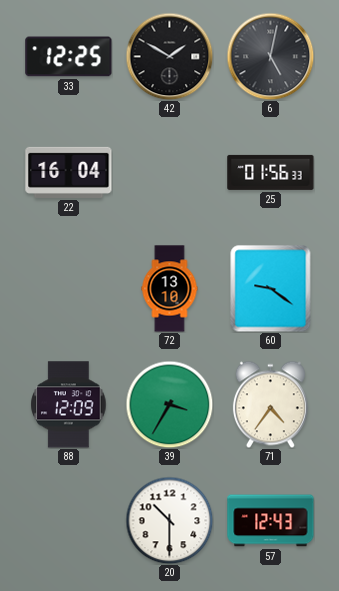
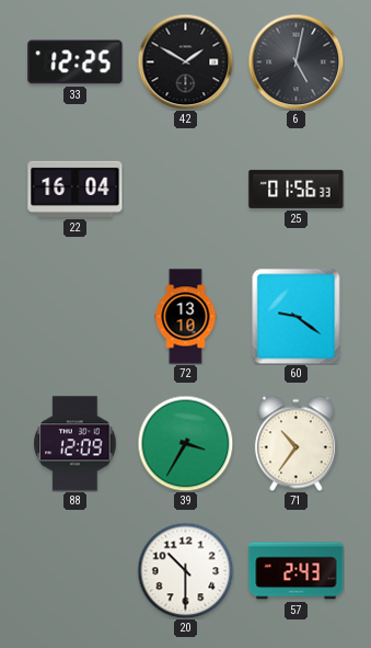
71: 4:36 -> 10:36 (295, 443)
57: 12:43 -> 2:43 (297, 571)
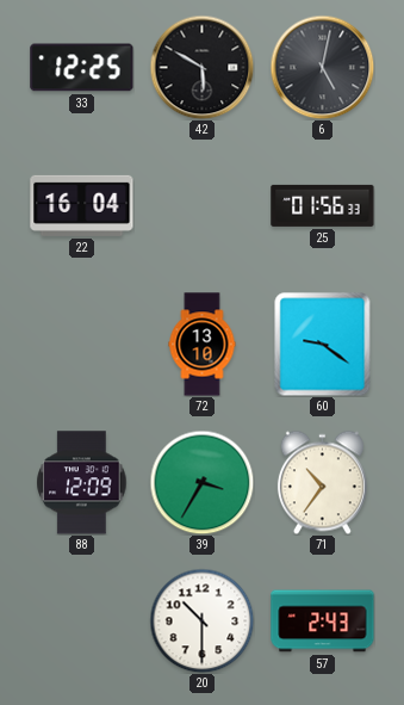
42: 1:50 -> 5:50 (201, 67)
